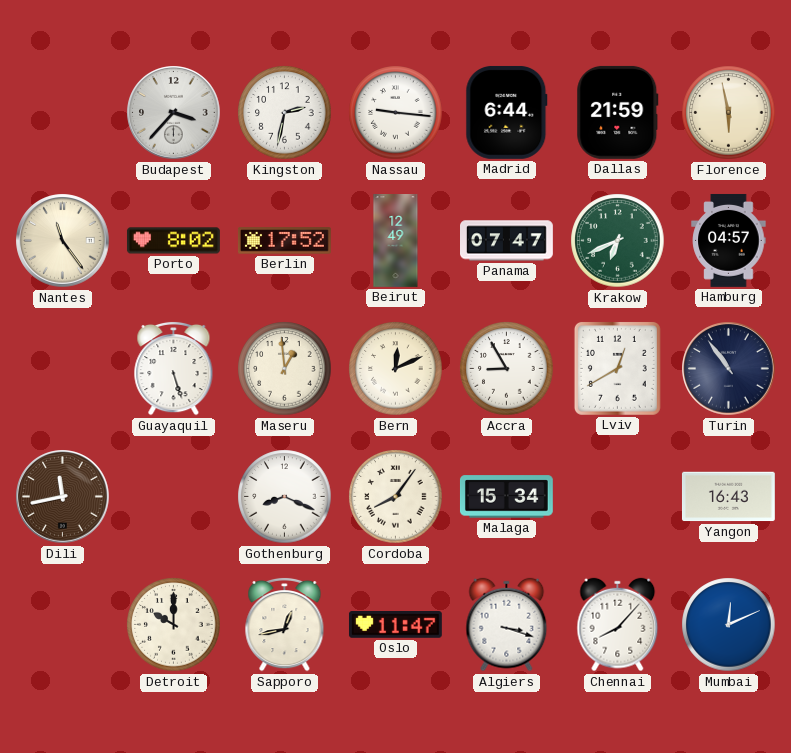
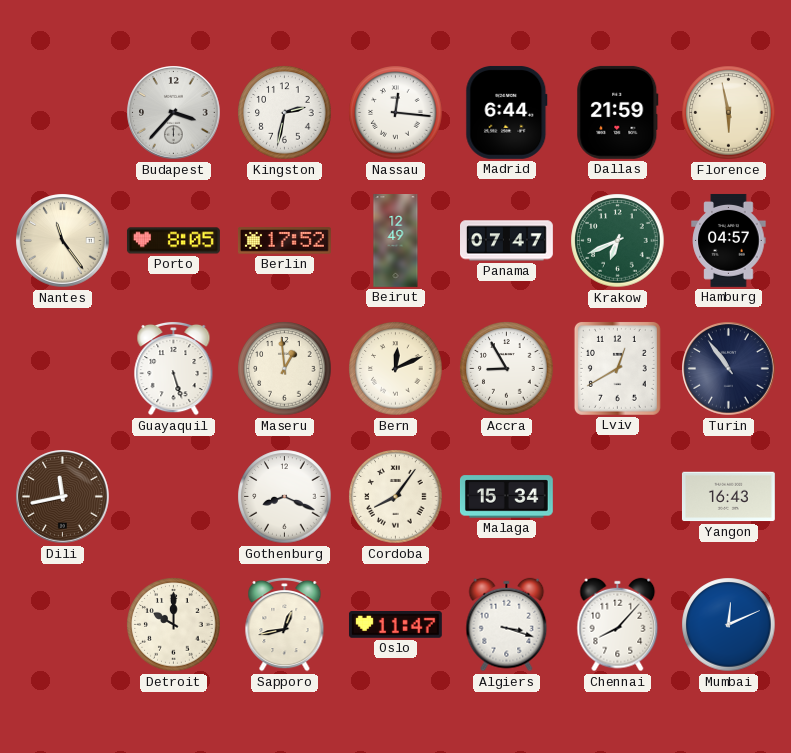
Nassau: 9:16 -> 12:16 (396, 113)
Porto: 8:02 -> 8:05 (173, 241)
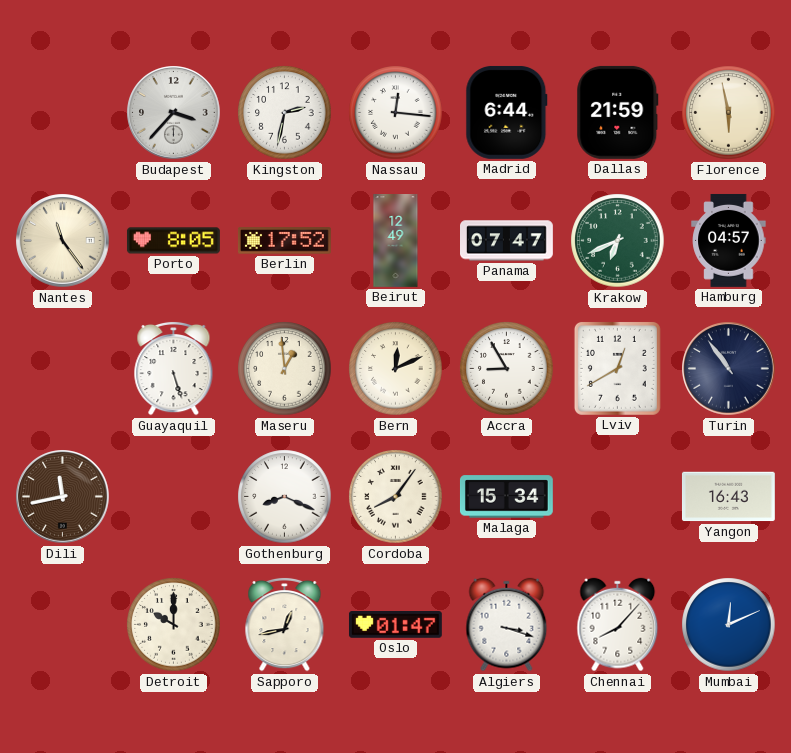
Oslo: 11:47 -> 01:47 (395, 625)
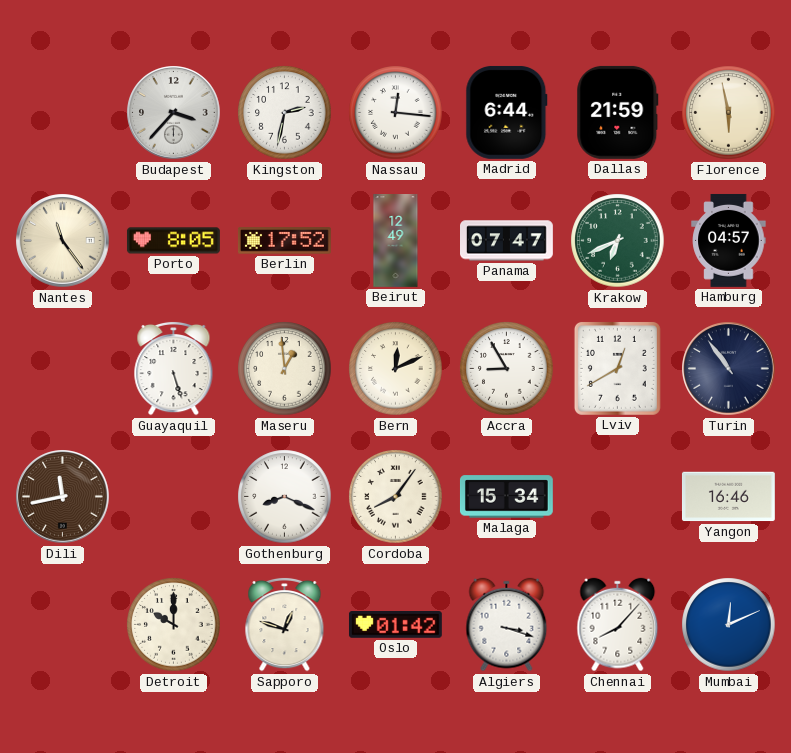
Yangon: 16:43 -> 16:46 (728, 497)
Sapporo: 12:43 -> 12:48 (285, 624)
Oslo: 01:47 -> 01:42 (395, 625)
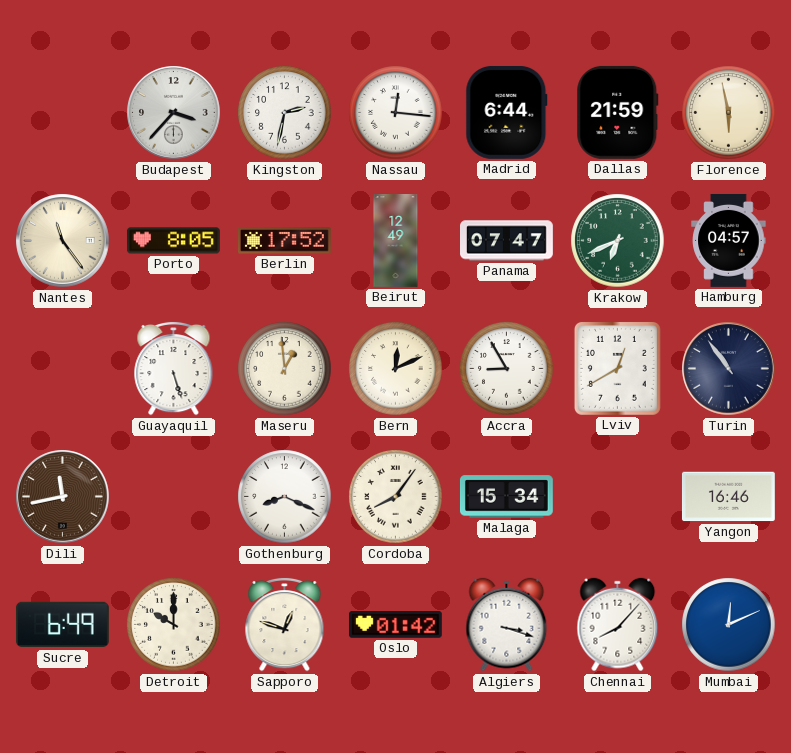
Sucre: none -> 6:49 (62, 625)
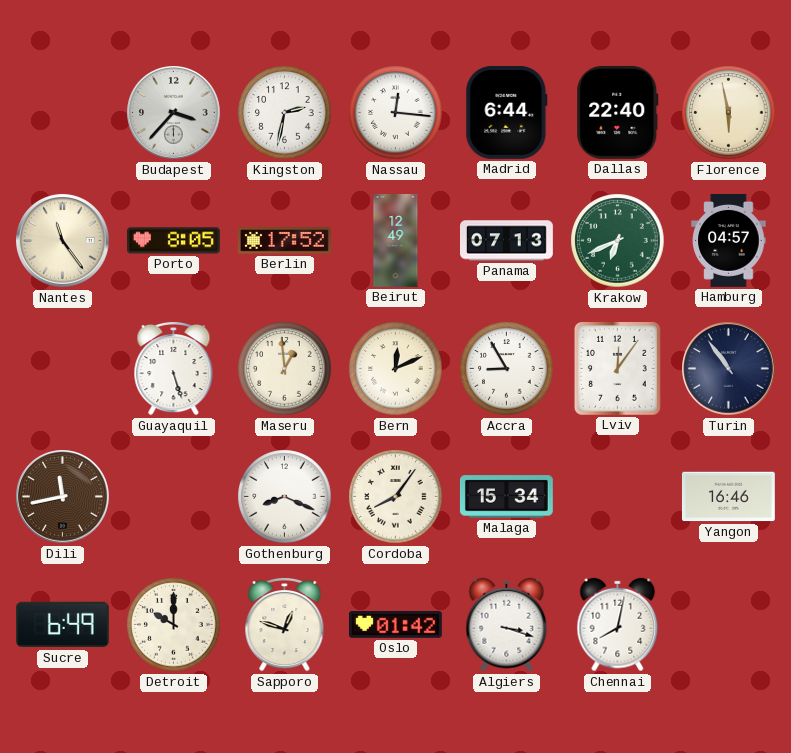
Dallas: 21:59 -> 22:40 (618, 112)
Panama: 07:47 -> 07:13 (507, 241)
Lviv: 12:40 -> 12:06 (617, 368)
Chennai: 8:07 -> 8:02 (618, 625)
Mumbai: 12:11 -> none (729, 625)
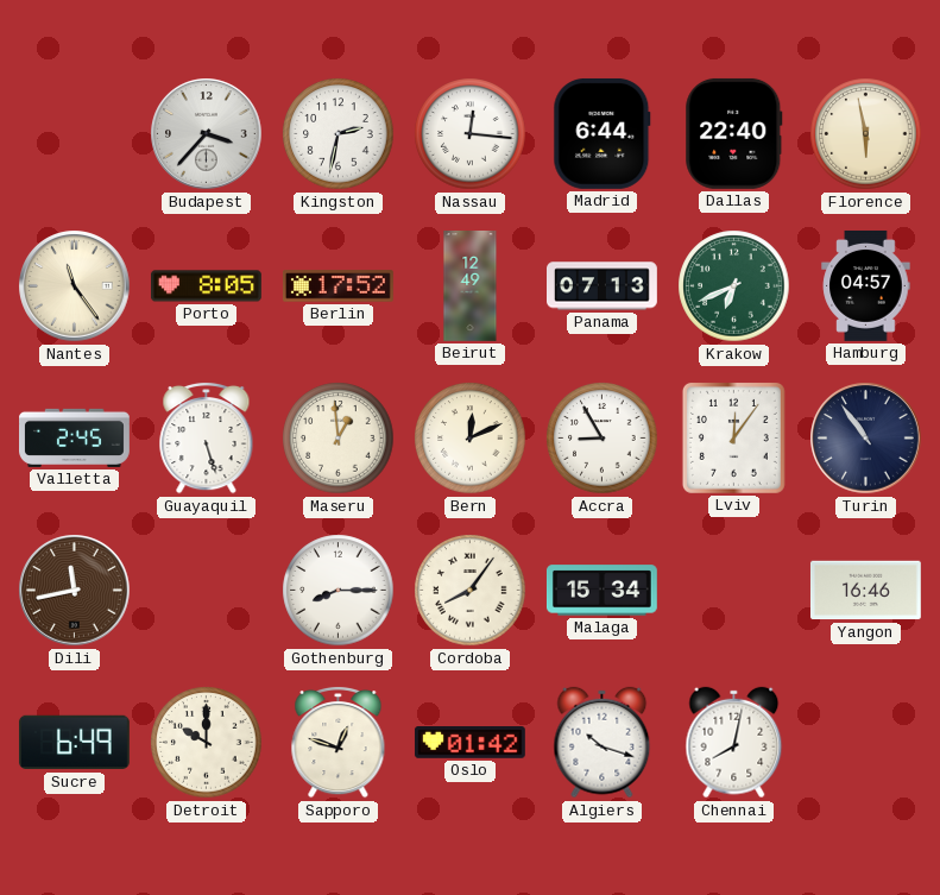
Valletta: none -> 2:45 (75, 437)
Gothenburg: 8:19 -> 8:15 (339, 591)
Algiers: 3:18 -> 10:18 (603, 743)
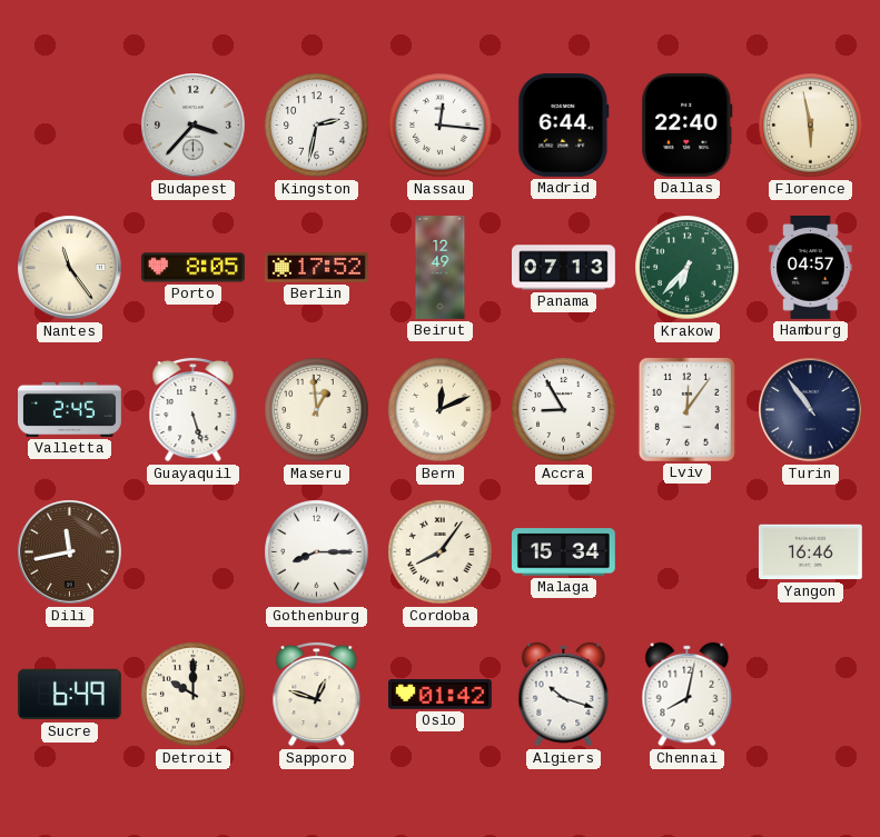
Krakow: 6:41 -> 6:37 (688, 268)
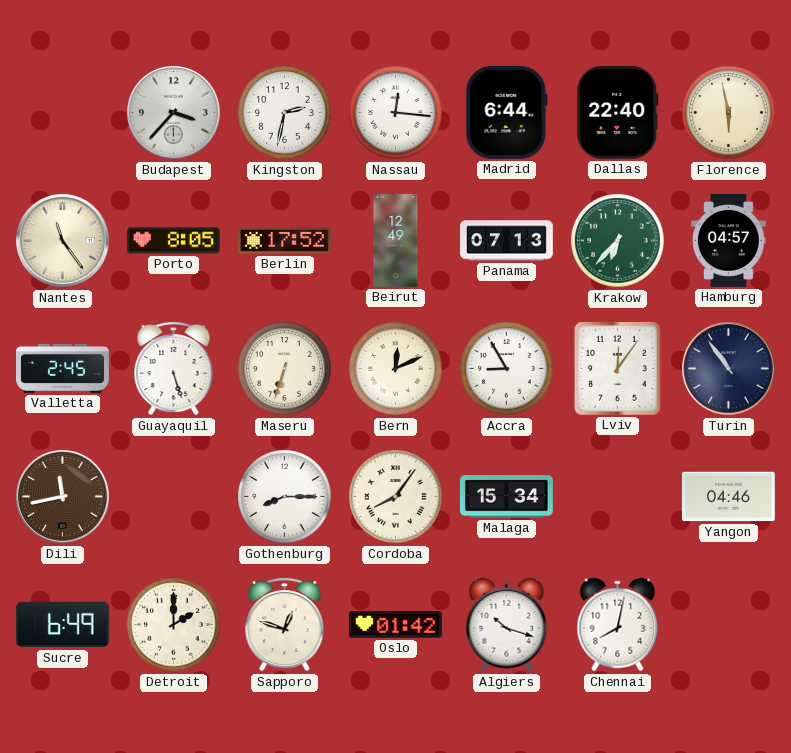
Maseru: 12:59 -> 6:33 (285, 369)
Yangon: 16:46 -> 04:46 (728, 497)
Detroit: 10:00 -> 2:00 (174, 625)
